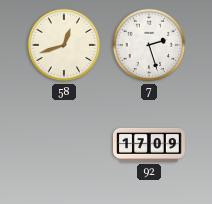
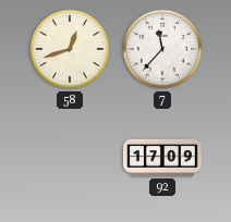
7: 2:27 -> 11:37 (162, 49)
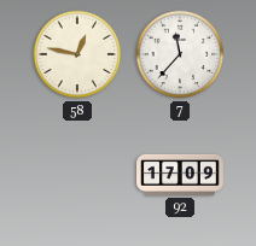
58: 12:42 -> 12:47 (77, 54)
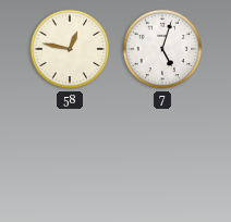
7: 11:37 -> 5:03 (162, 49)
92: 17:09 -> none (181, 175)
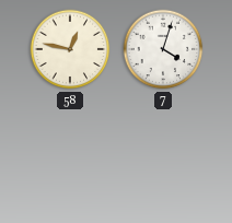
7: 5:03 -> 4:03 (163, 49)
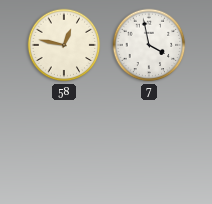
7: 4:03 -> 3:58 (149, 45)
